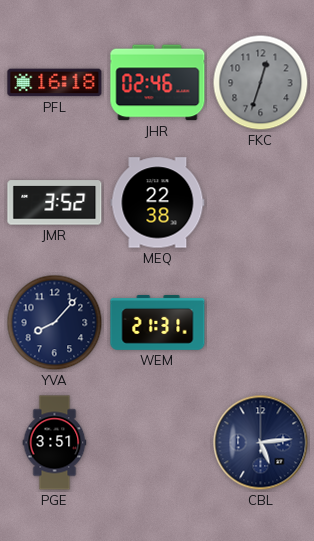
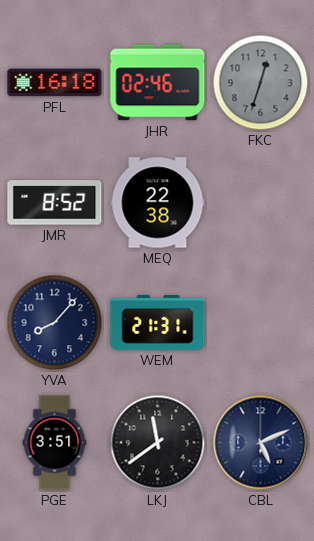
JMR: 3:52 -> 8:52 (55, 203)
LKJ: none -> 11:39 (158, 443)
CBL: 5:14 -> 5:11 (261, 443)
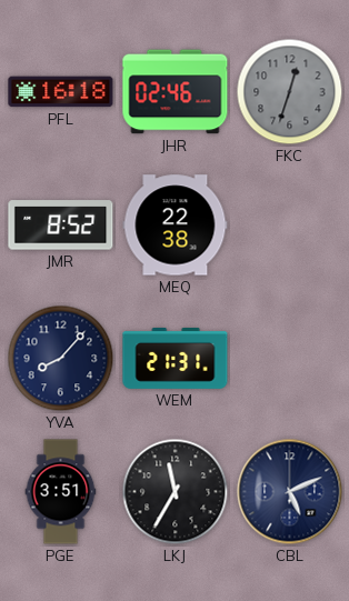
LKJ: 11:39 -> 11:35 (176, 492)
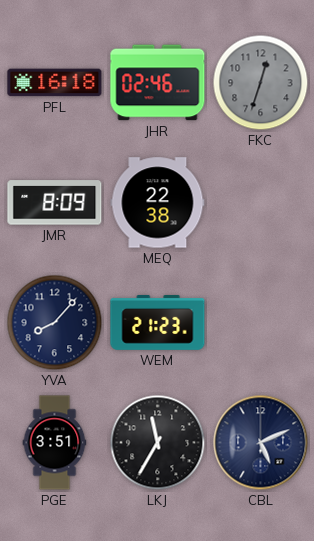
JMR: 8:52 -> 8:09 (55, 203)
WEM: 21:31 -> 21:23 (158, 322)
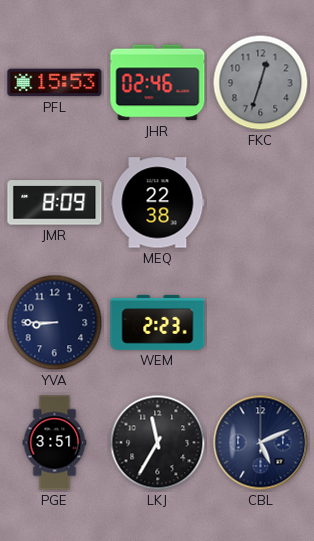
PFL: 16:18 -> 15:53 (55, 83)
YVA: 8:07 -> 8:45 (55, 323)
WEM: 21:23 -> 2:23 (158, 322)
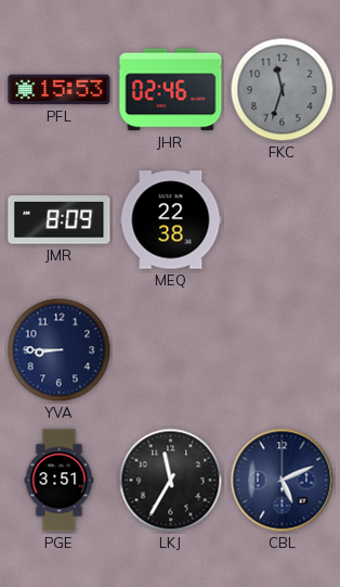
FKC: 12:33 -> 11:33 (283, 90)
WEM: 2:23 -> none (158, 322)
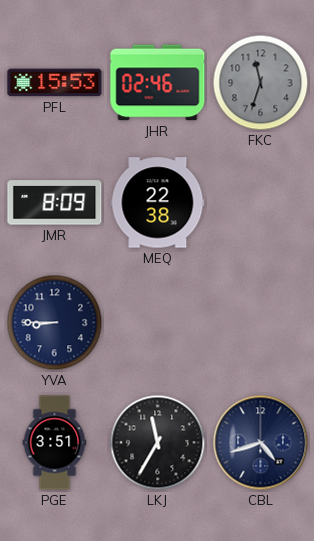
CBL: 5:11 -> 4:42 (261, 443)
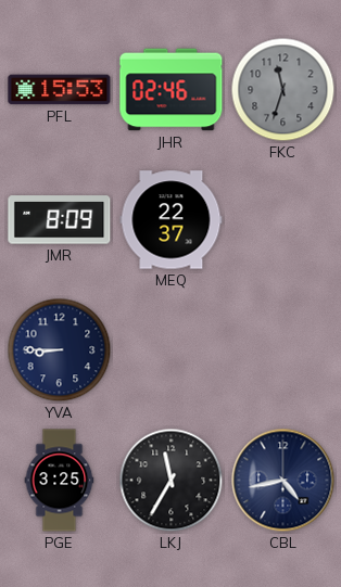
MEQ: 22:38 -> 22:37 (172, 220)
PGE: 3:51 -> 3:25 (60, 481)
CBL: 4:42 -> 4:43 (283, 481)
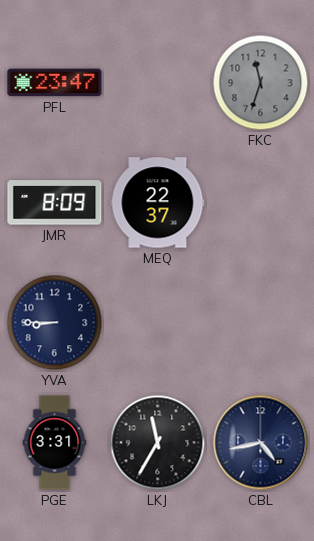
PFL: 15:53 -> 23:47 (55, 83)
JHR: 02:46 -> none (172, 90)
PGE: 3:25 -> 3:31 (55, 443)
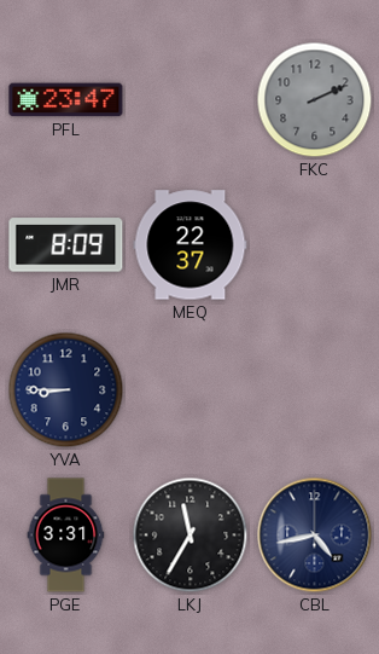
FKC: 11:33 -> 2:11 (315, 100)
